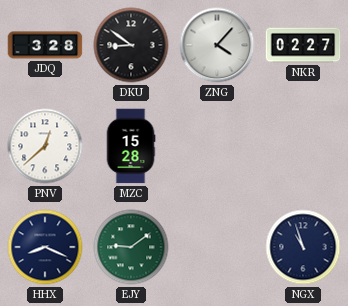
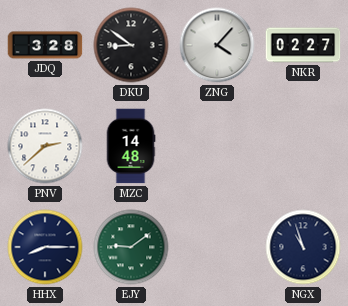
PNV: 12:38 -> 2:38 (45, 146)
MZC: 15:28 -> 14:48 (131, 146)
HHX: 8:19 -> 8:15 (45, 247)
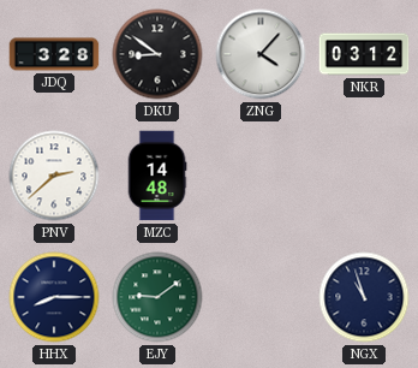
NKR: 02:27 -> 03:12 (364, 54)
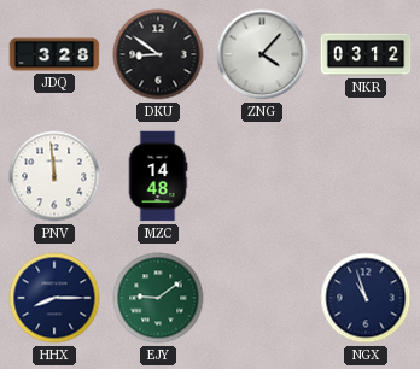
PNV: 2:38 -> 11:59 (54, 176)
